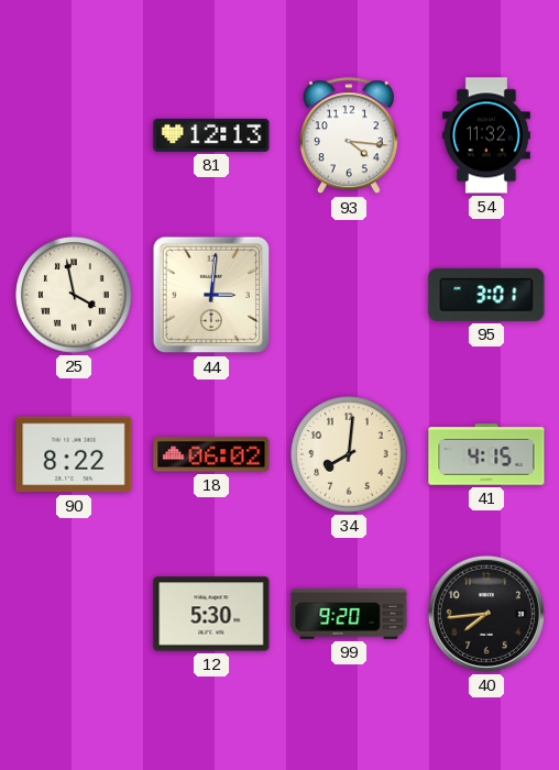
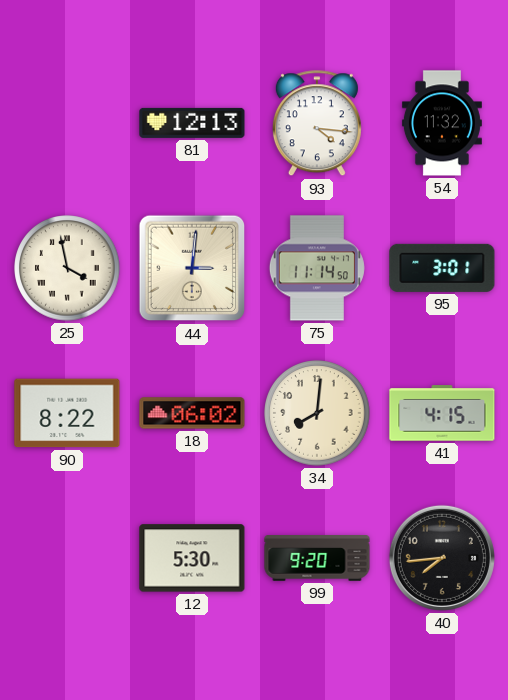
75: none -> 11:14 (317, 268)
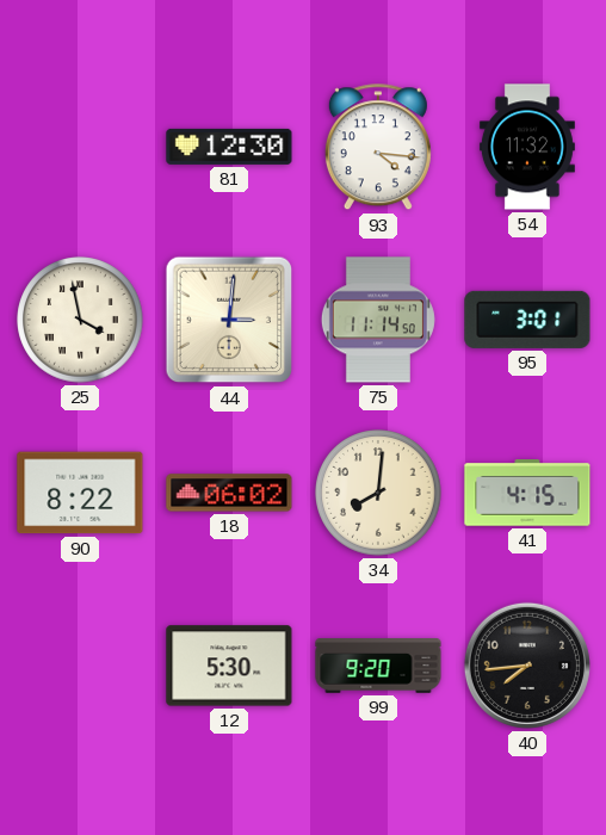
81: 12:13 -> 12:30 (229, 147)
